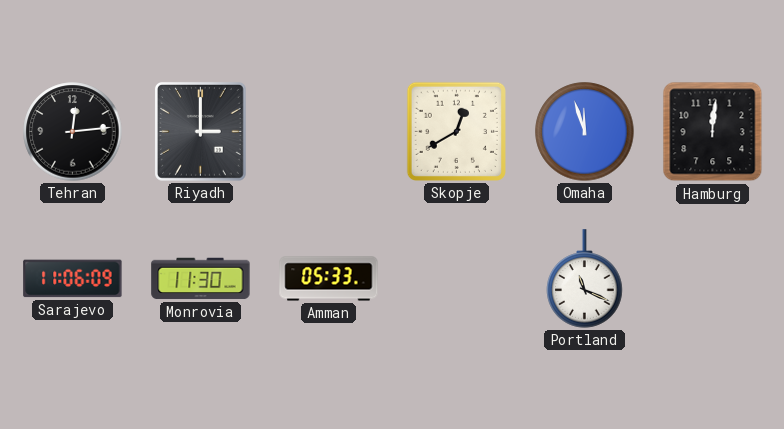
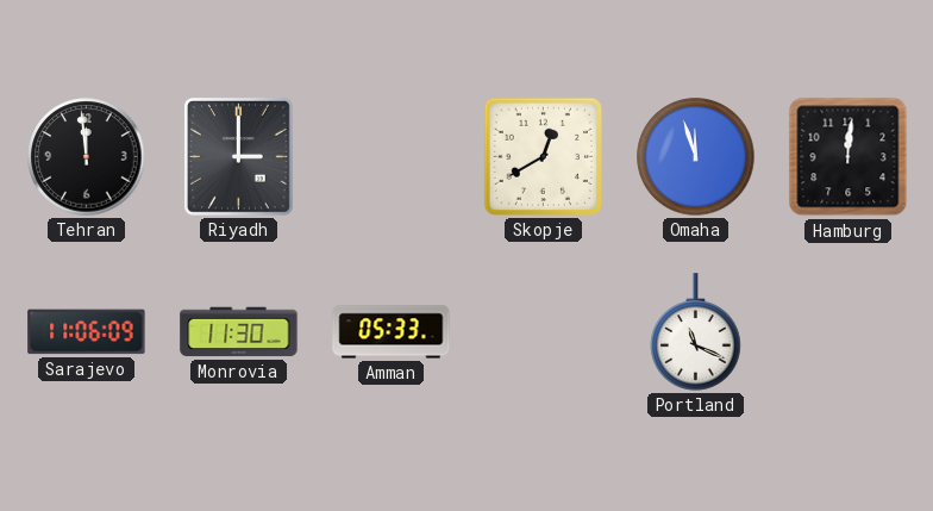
Tehran: 12:14 -> 11:59 (87, 157)
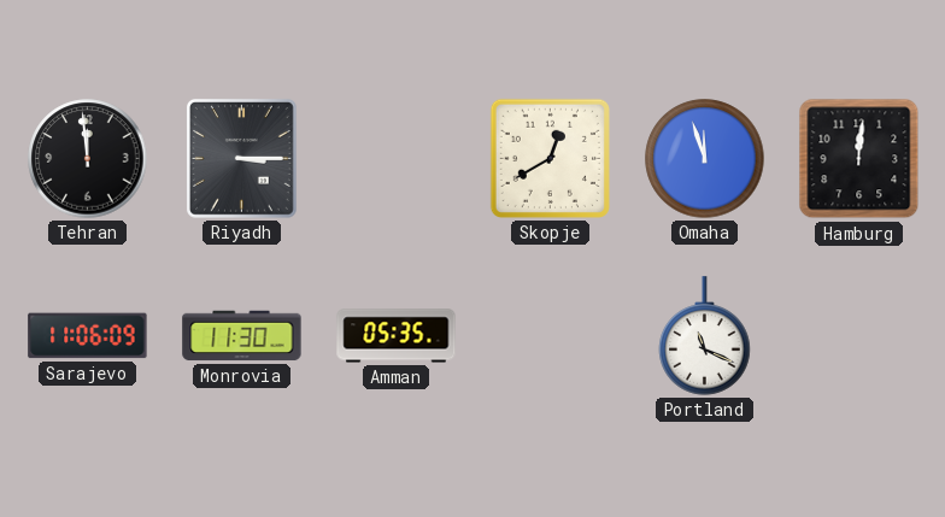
Riyadh: 3:00 -> 3:15 (241, 159)
Amman: 05:33 -> 05:35 (397, 336)
